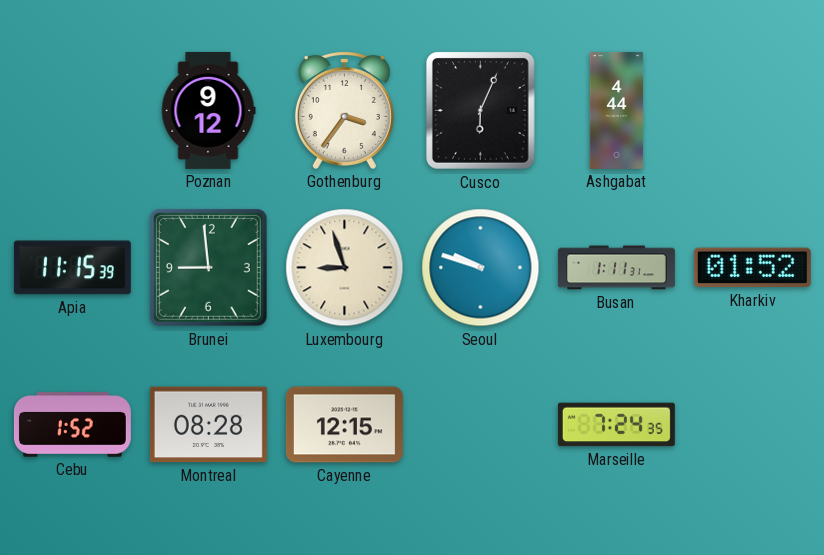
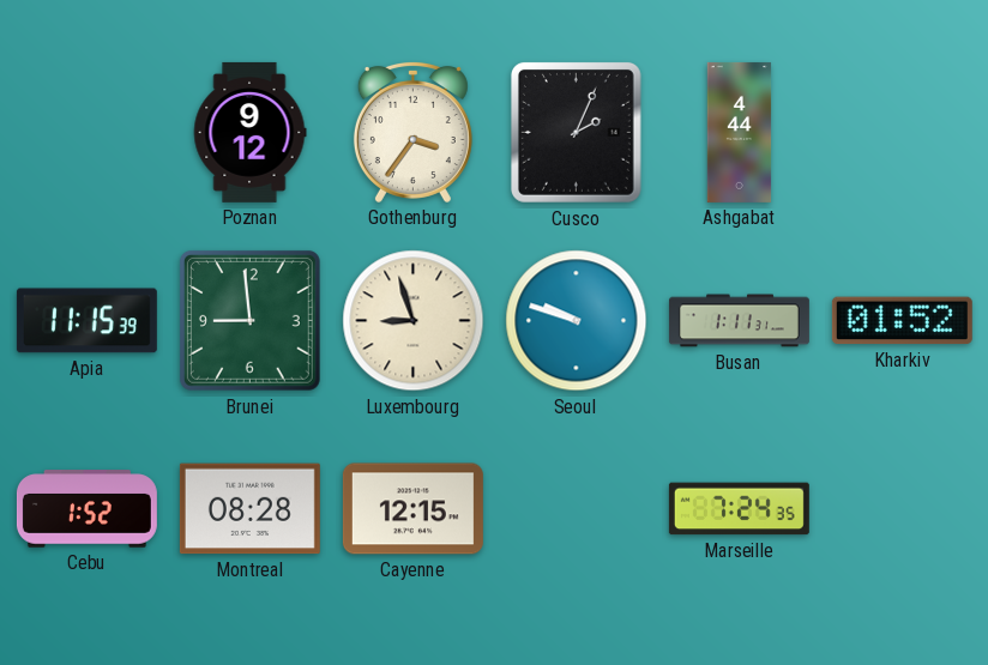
Cusco: 6:04 -> 2:04 (576, 132)
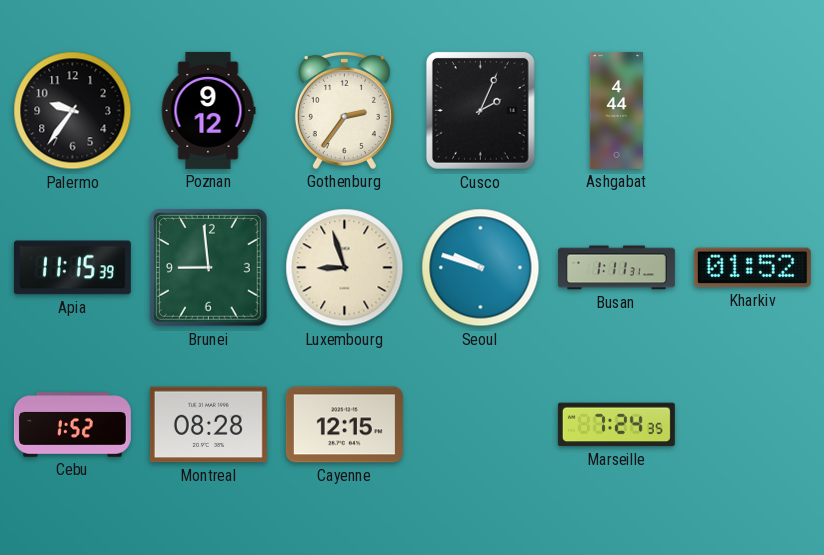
Palermo: none -> 9:36 (73, 111)
Gothenburg: 3:36 -> 2:36 (344, 111)
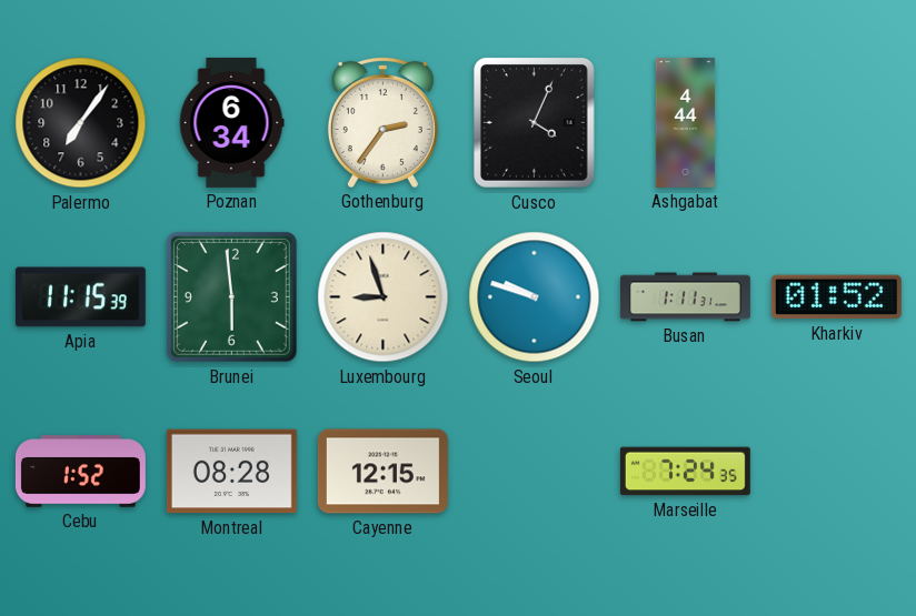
Palermo: 9:36 -> 7:06 (81, 123)
Poznan: 9:12 -> 6:34 (231, 122)
Cusco: 2:04 -> 4:04 (534, 122)
Brunei: 8:59 -> 5:59 (231, 296)
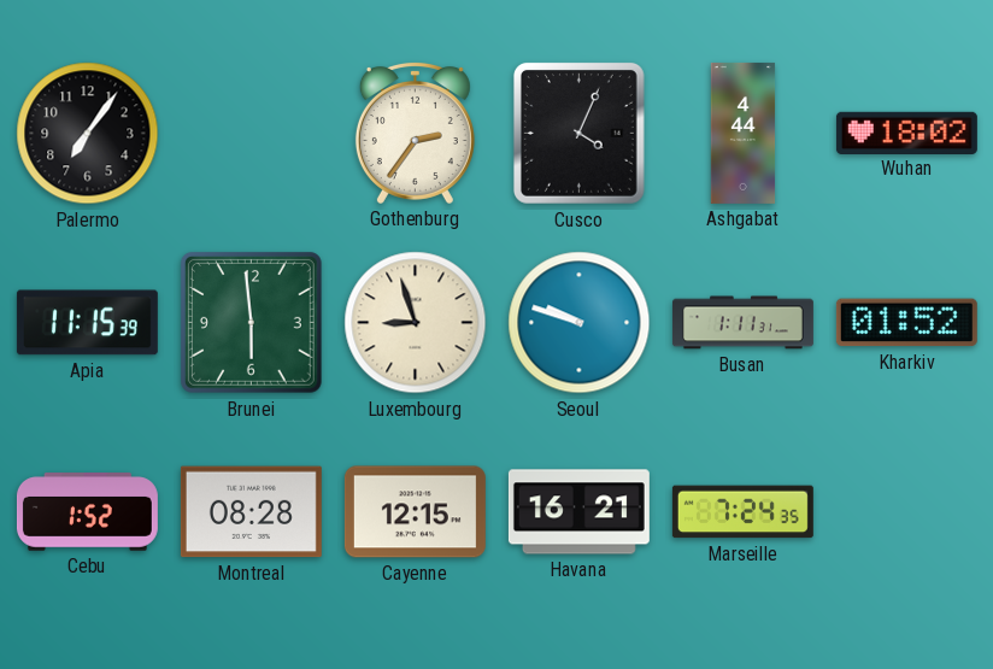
Poznan: 6:34 -> none (231, 122)
Wuhan: none -> 18:02 (906, 133)
Havana: none -> 16:21 (578, 512)
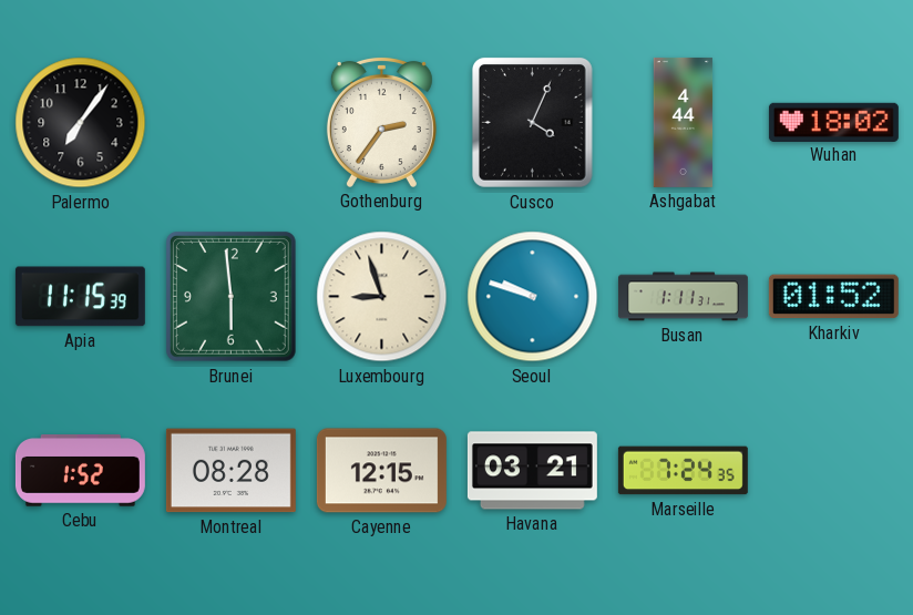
Havana: 16:21 -> 03:21 (532, 471)
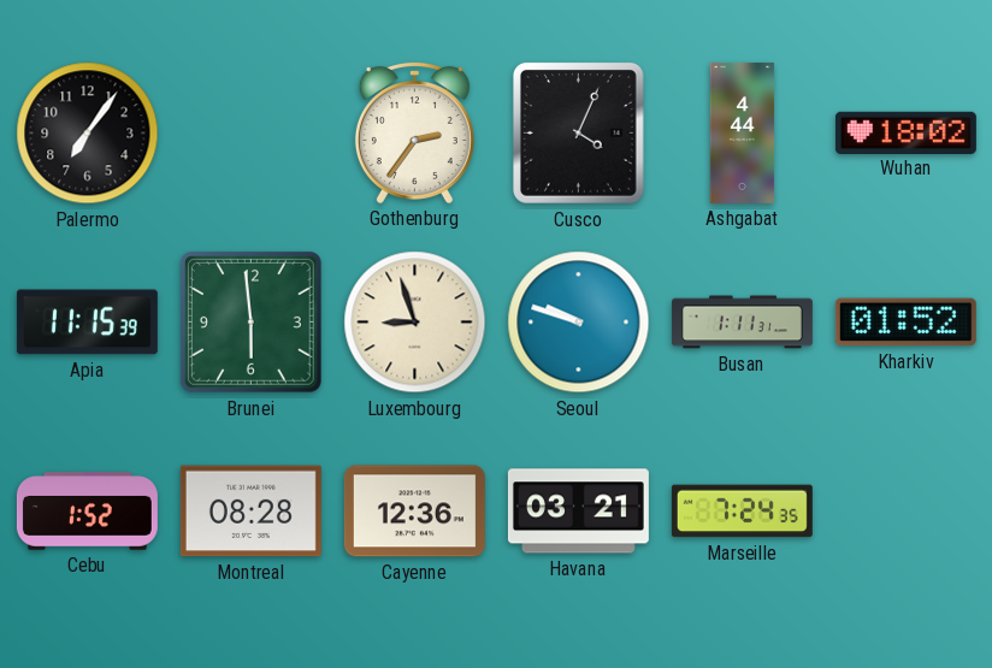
Cayenne: 12:15 -> 12:36 (414, 512)
